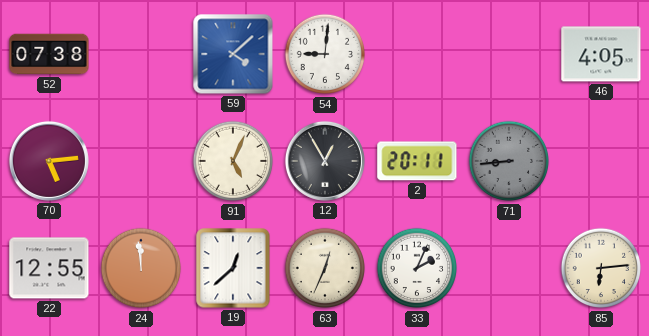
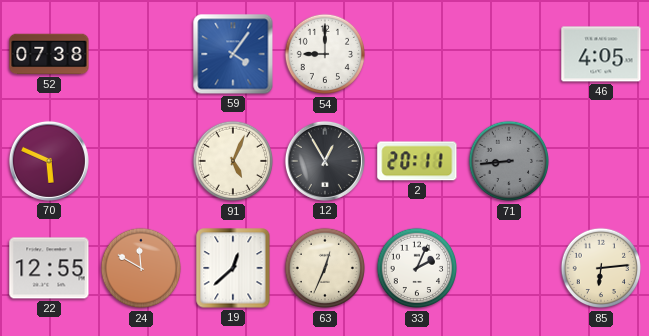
59: 4:08 -> 4:06 (233, 54)
54: 9:01 -> 9:00 (325, 54)
70: 5:14 -> 5:49 (49, 161)
24: 11:59 -> 11:50 (141, 268)
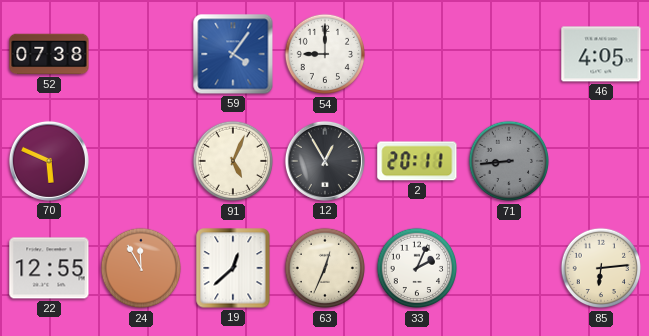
24: 11:50 -> 11:55 (141, 268)
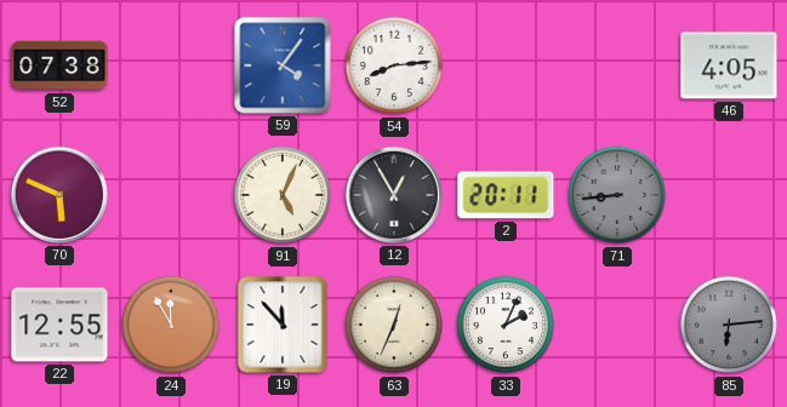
54: 9:00 -> 8:14 (394, 65)
19: 12:38 -> 11:53 (283, 325)
85 dial: cream -> grey (729, 325)
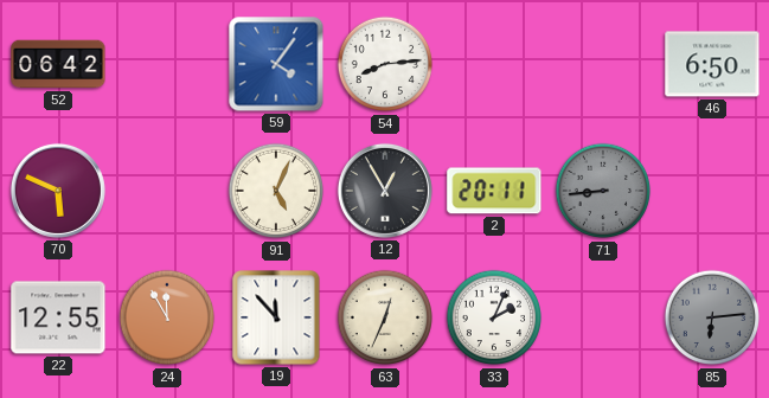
52: 07:38 -> 06:42 (58, 64)
46: 4:05 -> 6:50 (712, 64)
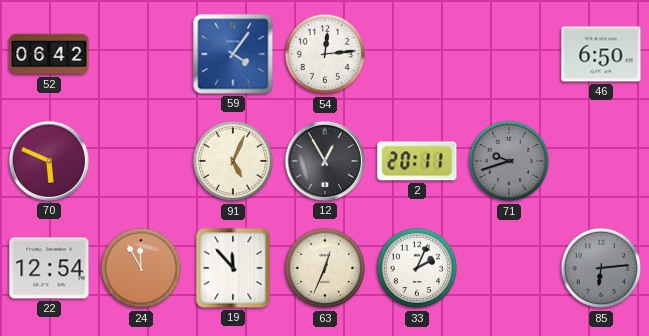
54: 8:14 -> 12:14 (325, 54)
71: 8:44 -> 9:42 (509, 161)
22: 12:55 -> 12:54 (49, 268)
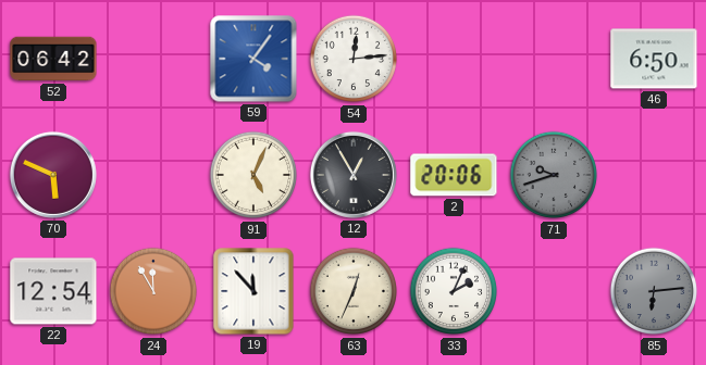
2: 20:11 -> 20:06 (454, 175)
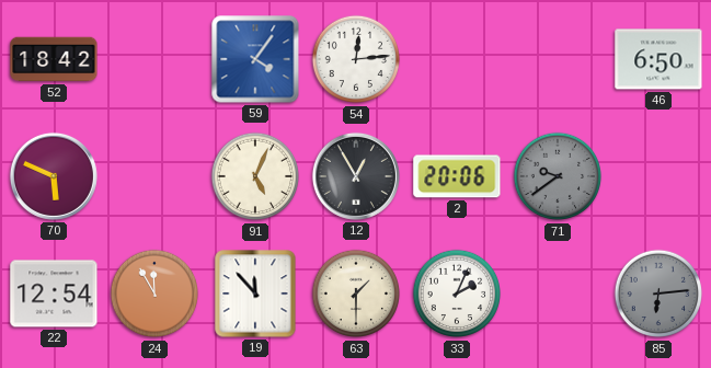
52: 06:42 -> 18:42 (54, 59)
71: 9:42 -> 9:39 (558, 176)
63: 12:34 -> 1:30 (356, 294)
